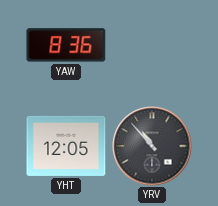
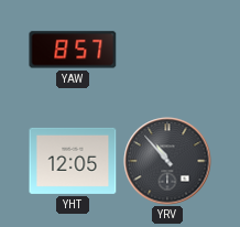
YAW: 8:36 -> 8:57 (73, 50)
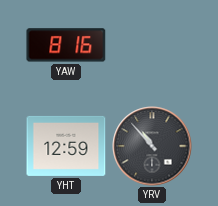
YAW: 8:57 -> 8:16 (66, 45)
YHT: 12:05 -> 12:59 (66, 146)
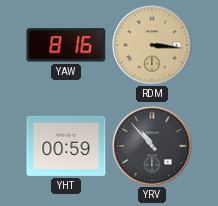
RDM: none -> 3:16 (152, 45)
YHT: 12:59 -> 00:59 (66, 146)
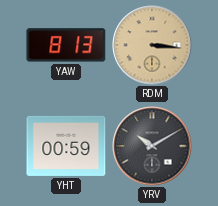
YAW: 8:16 -> 8:13 (66, 45)
YRV: 10:53 -> 10:10 (152, 146)
